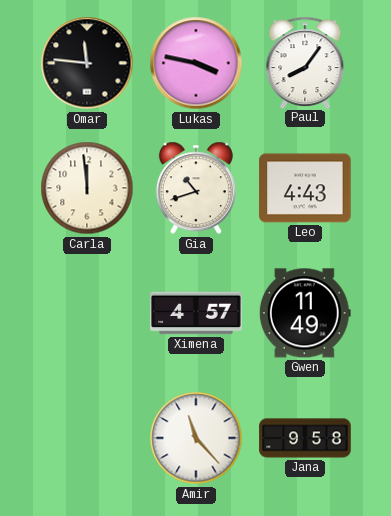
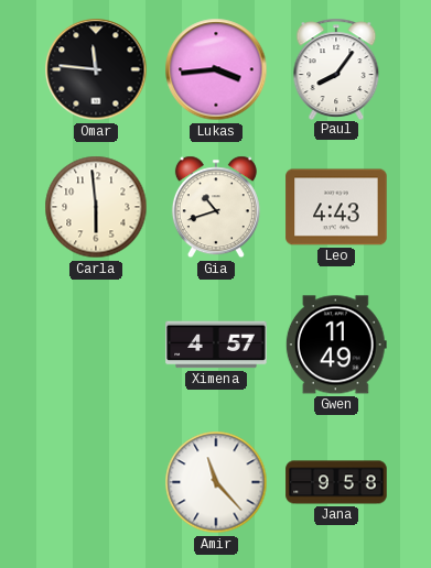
Lukas: 3:47 -> 3:44 (216, 69)
Carla: 11:59 -> 5:59 (96, 207)
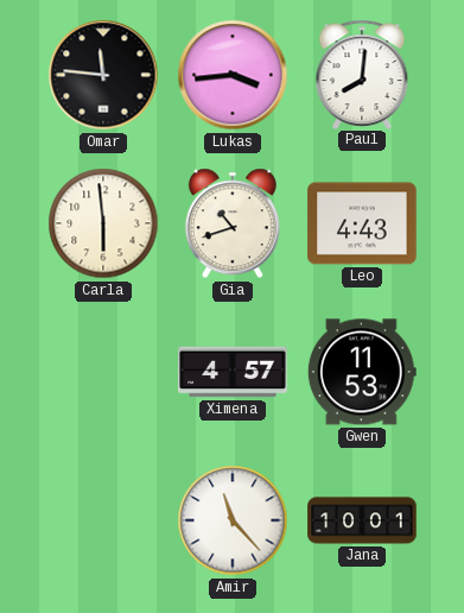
Paul: 8:06 -> 8:01 (362, 74)
Gwen: 11:49 -> 11:53 (362, 372)
Jana: 9:58 -> 10:01 (362, 520)
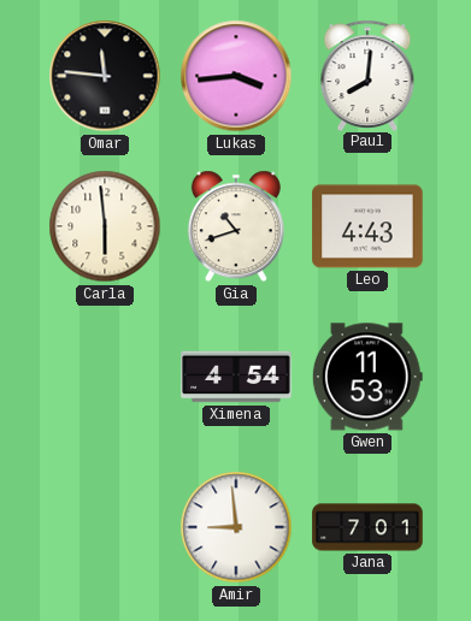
Ximena: 4:57 -> 4:54 (236, 377)
Amir: 11:23 -> 8:59 (236, 527)
Jana: 10:01 -> 7:01 (367, 527)
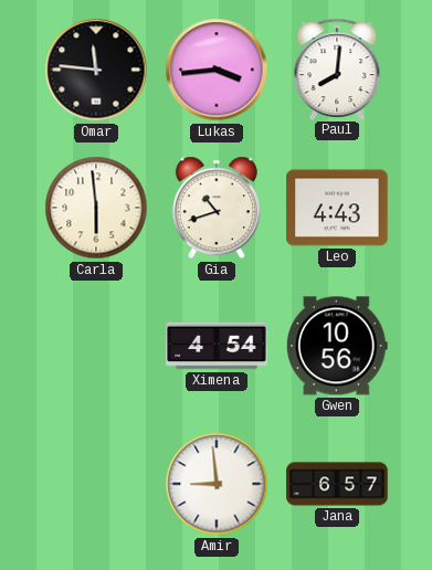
Gwen: 11:53 -> 10:56 (337, 346)
Jana: 7:01 -> 6:57 (337, 484)
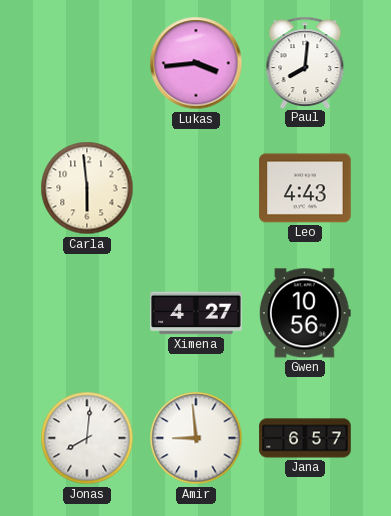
Omar: 11:46 -> none (96, 70)
Gia: 10:42 -> none (217, 208)
Ximena: 4:54 -> 4:27 (196, 313)
Jonas: none -> 8:01 (87, 438)
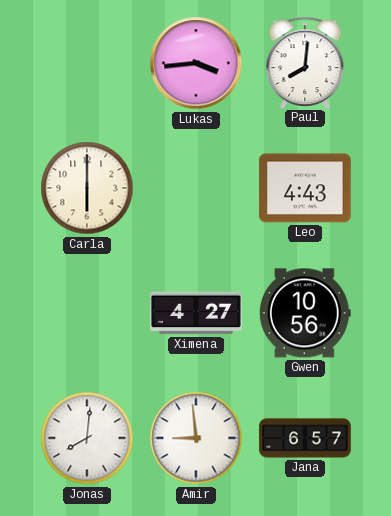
Carla: 5:59 -> 6:00 (87, 188)
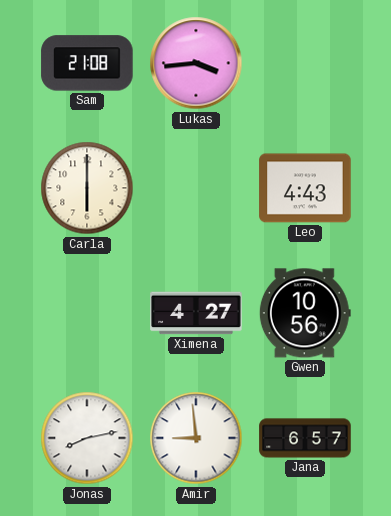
Sam: none -> 21:08 (87, 63)
Paul: 8:01 -> none (305, 62)
Jonas: 8:01 -> 8:13 (87, 438)
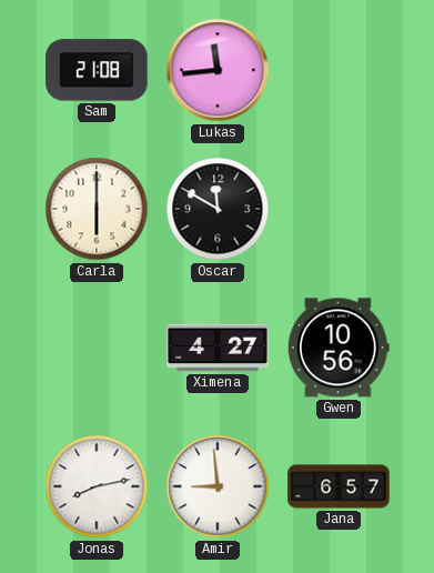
Lukas: 3:44 -> 11:44 (218, 70)
Oscar: none -> 11:50 (218, 209)
Leo: 4:43 -> none (305, 188)
